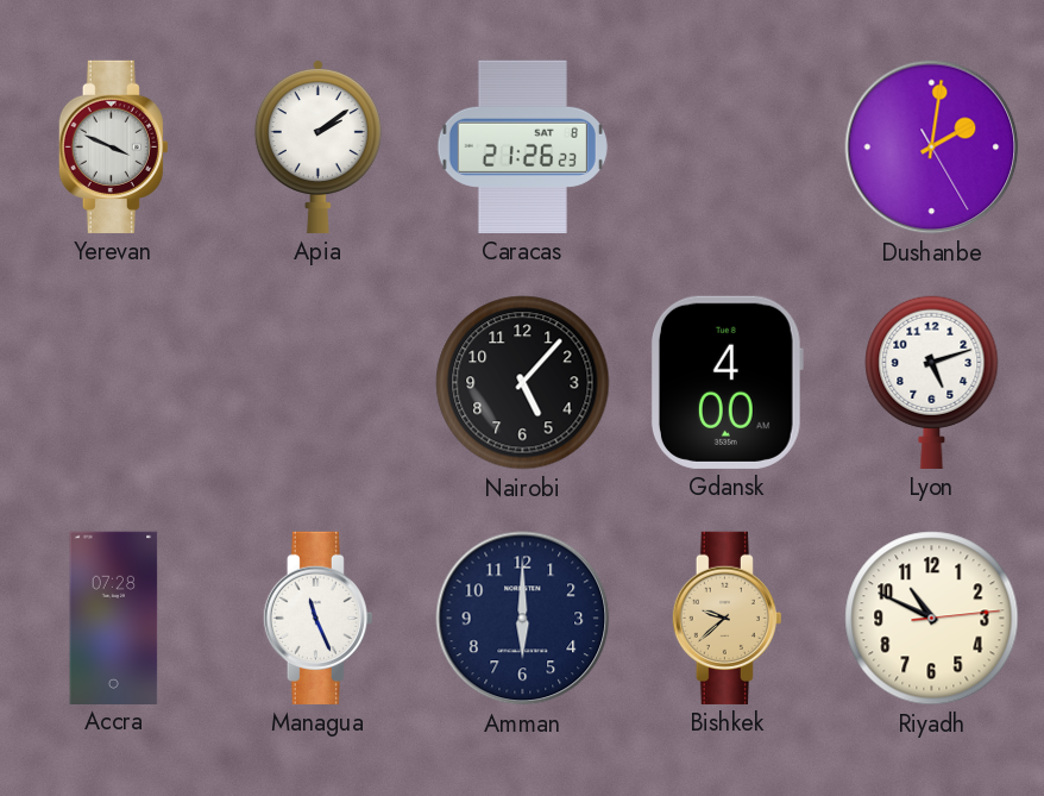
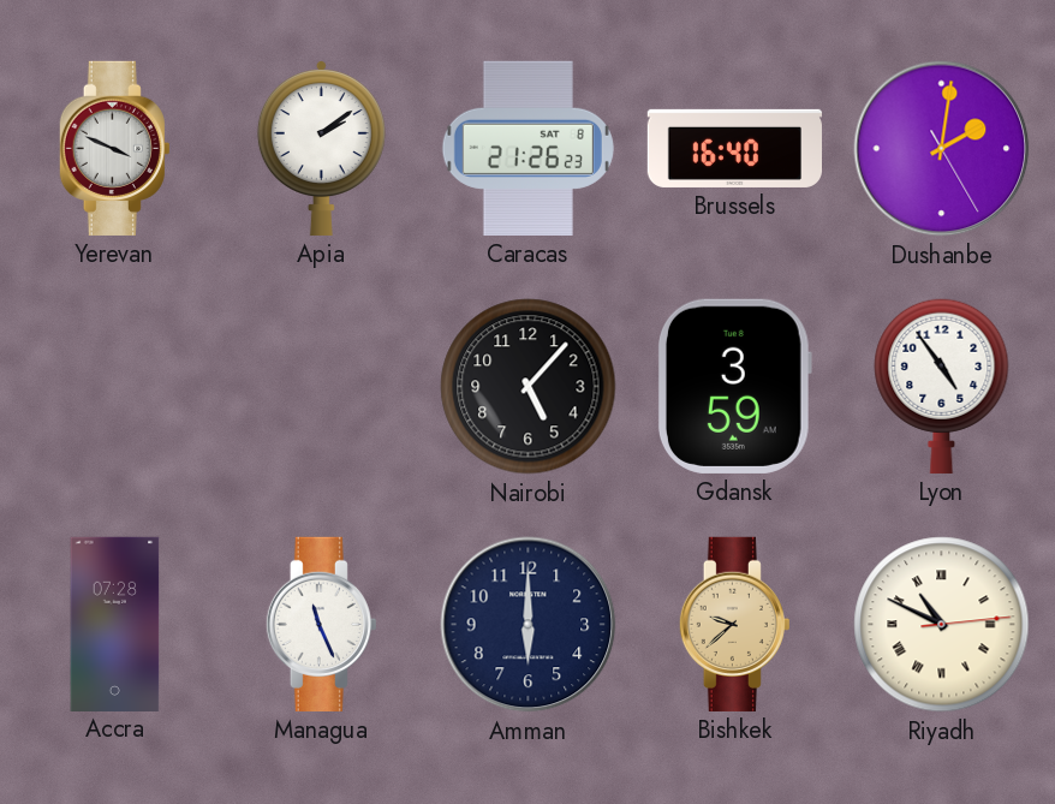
Brussels: none -> 16:40 (734, 148)
Gdansk: 4:00 -> 3:59 (734, 386)
Lyon: 5:12 -> 4:54 (942, 386)
Riyadh numerals: Arabic -> Roman (942, 625)
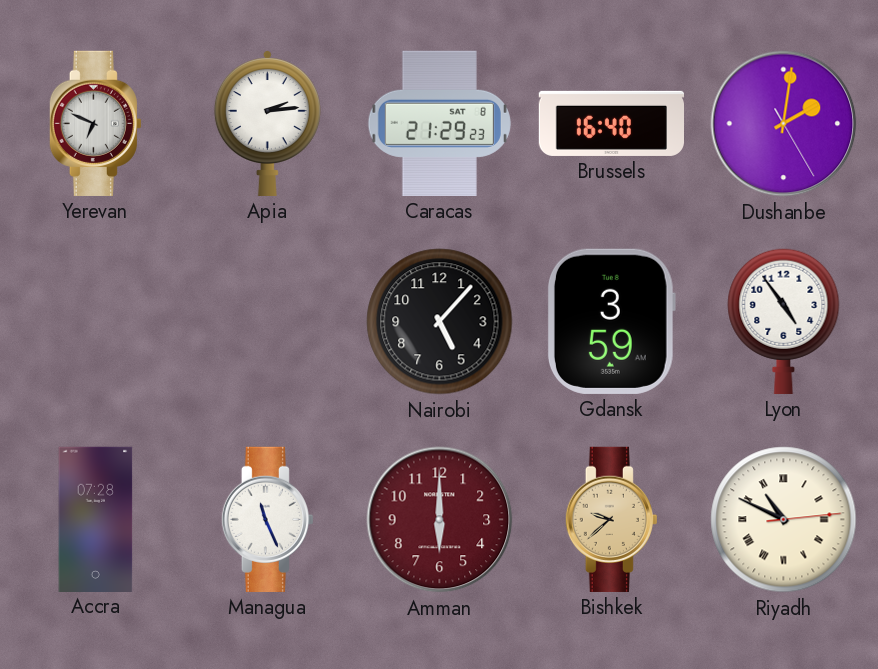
Yerevan: 3:49 -> 6:49 (95, 123)
Apia: 2:09 -> 2:14 (267, 124)
Caracas: 21:26 -> 21:29 (439, 123)
Amman dial: navy -> burgundy (440, 520)
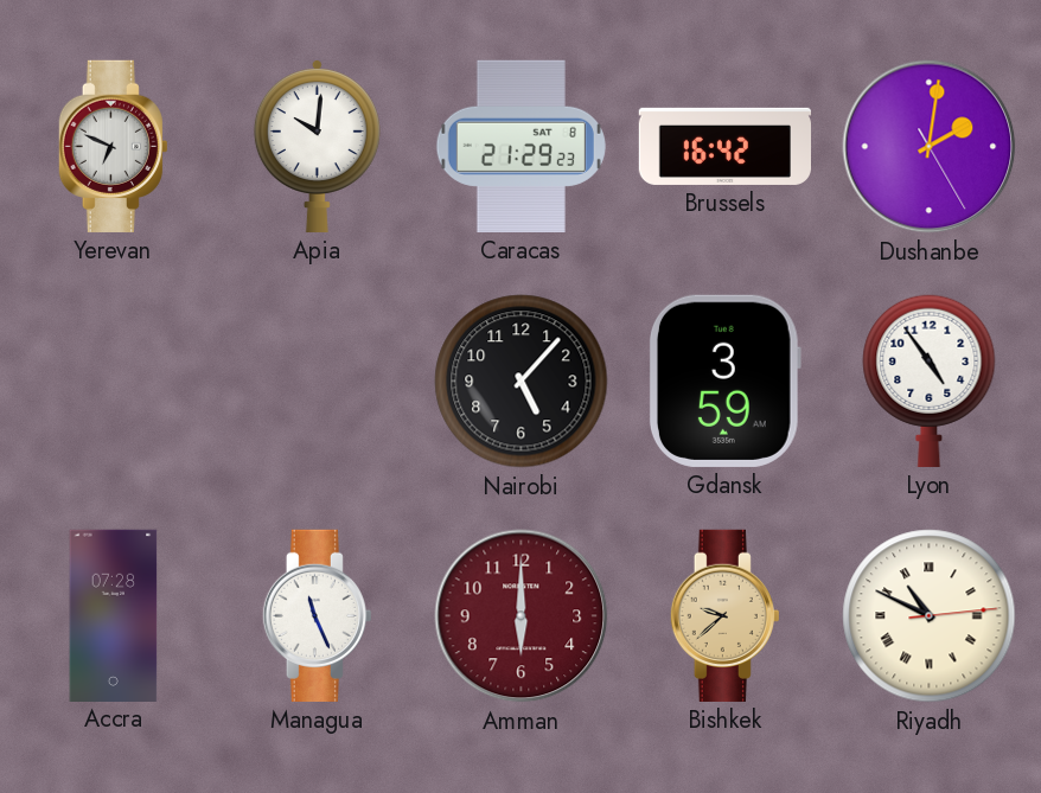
Apia: 2:14 -> 10:01 (317, 147)
Brussels: 16:40 -> 16:42 (724, 146)
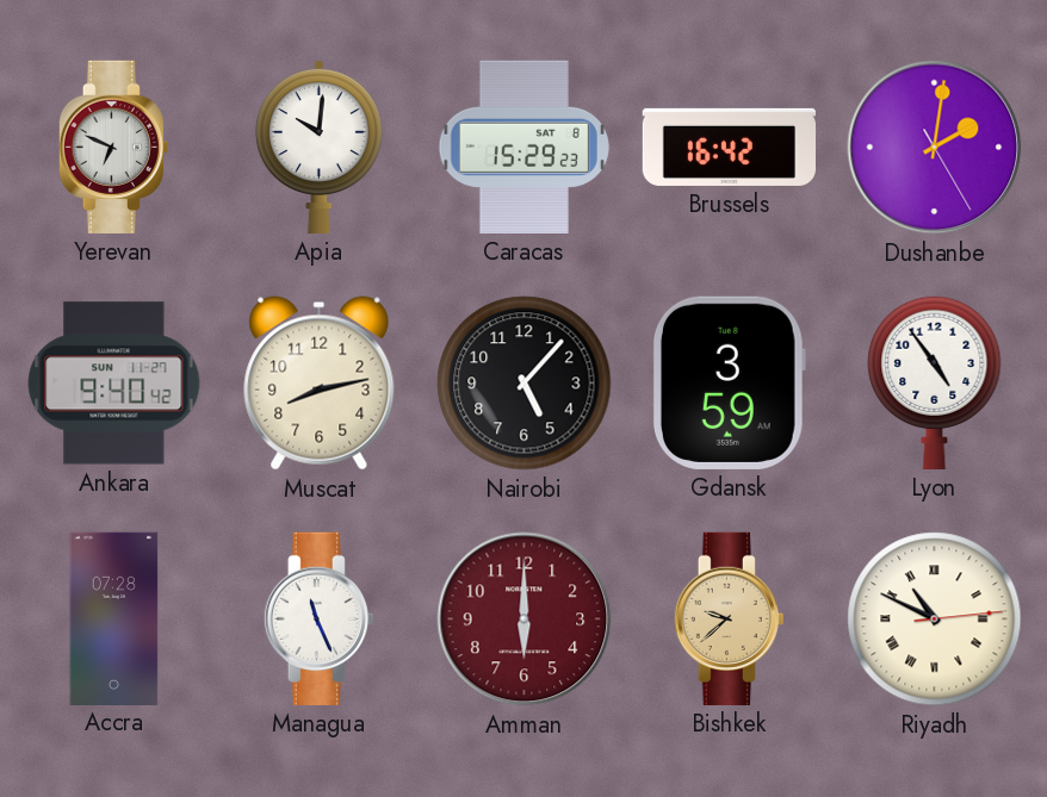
Caracas: 21:29 -> 15:29 (523, 147)
Ankara: none -> 9:40 (114, 384)
Muscat: none -> 8:13 (320, 384)
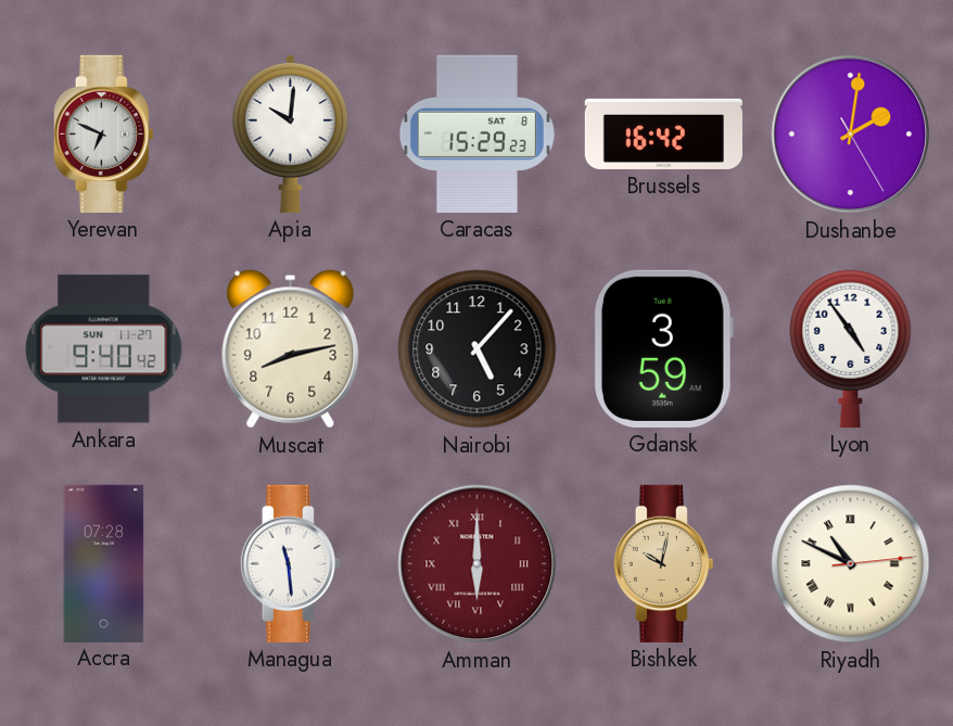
Managua: 11:26 -> 11:29 (290, 563)
Amman numerals: Arabic -> Roman (478, 564)
Bishkek: 9:38 -> 10:02 (663, 563)
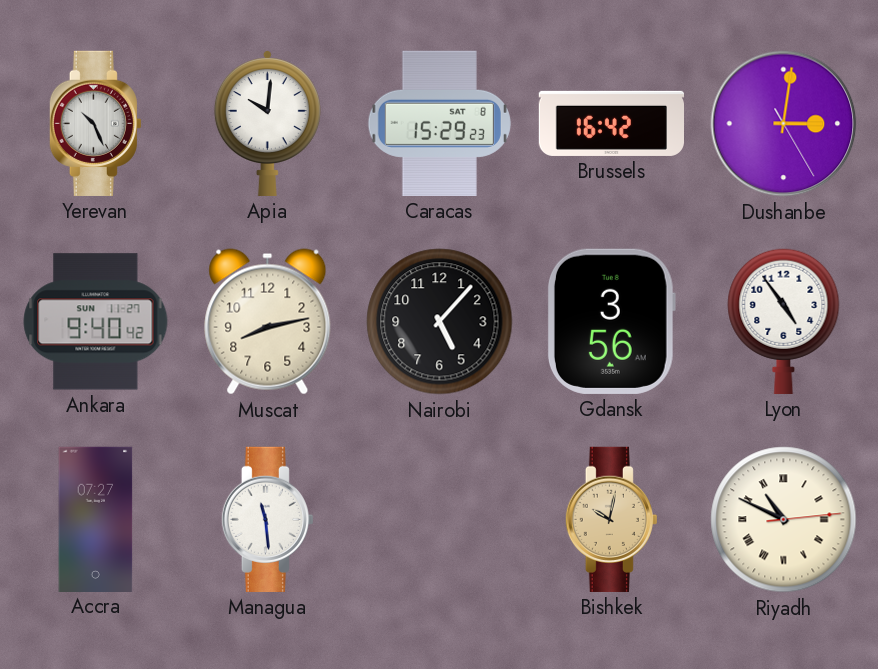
Yerevan: 6:49 -> 10:26 (95, 123)
Dushanbe: 2:01 -> 3:01 (784, 124)
Gdansk: 3:59 -> 3:56 (611, 321)
Accra: 07:28 -> 07:27 (96, 519)
Amman: 6:00 -> none (478, 564)
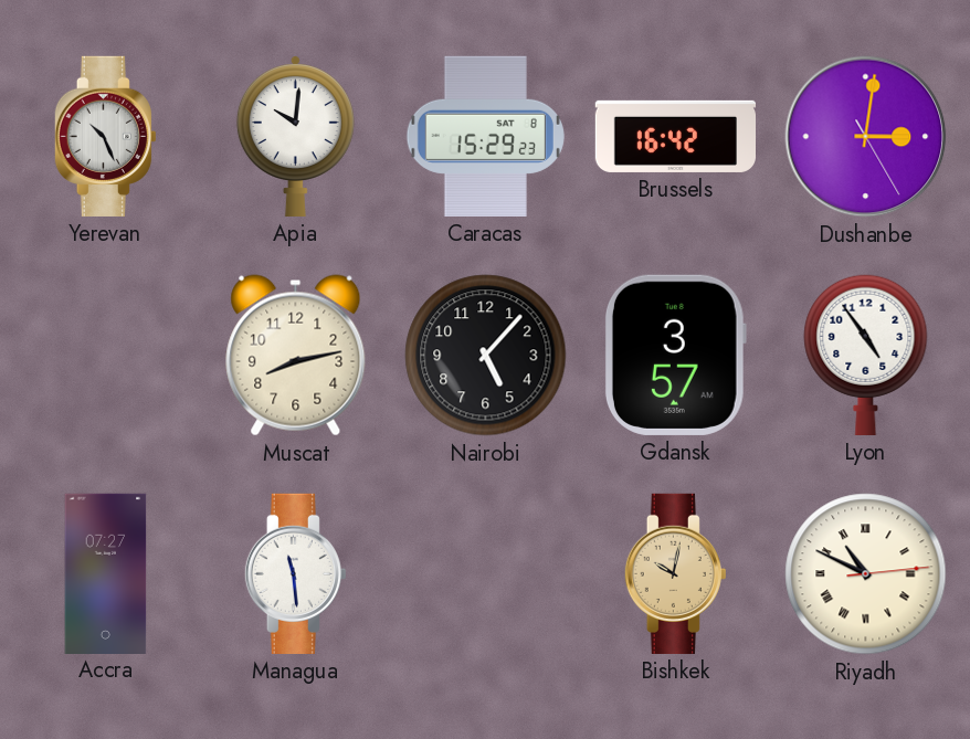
Ankara: 9:40 -> none (96, 322)
Gdansk: 3:56 -> 3:57 (675, 355)
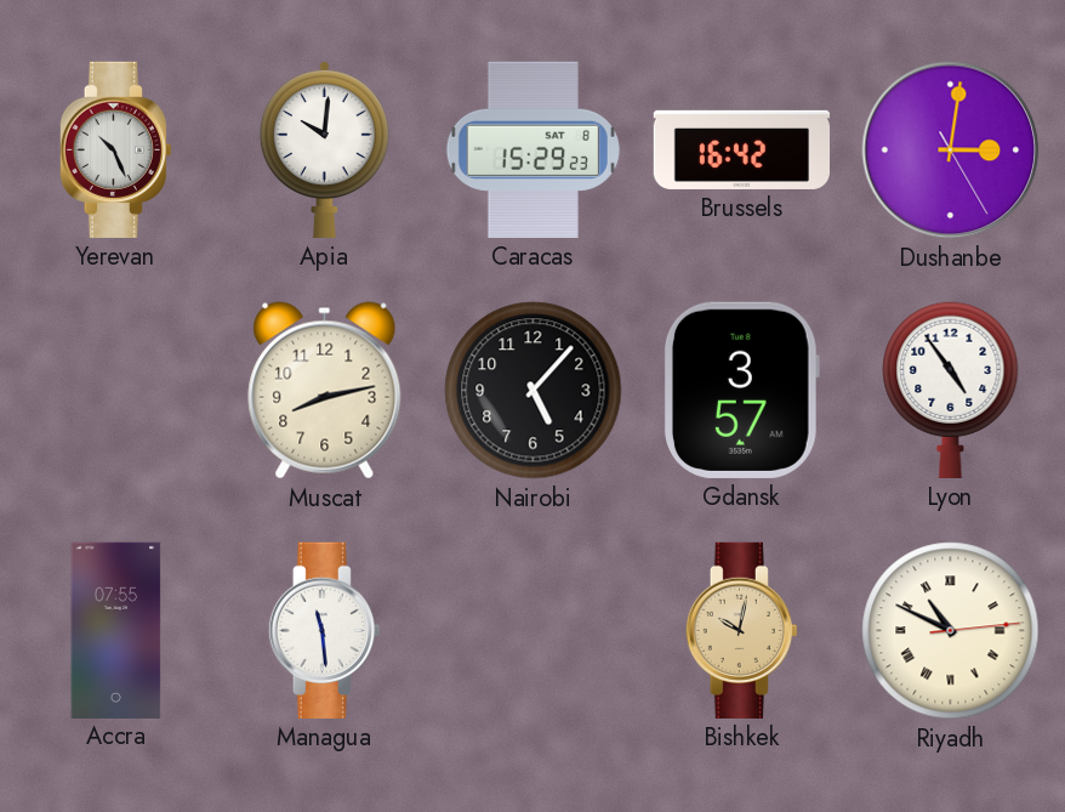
Accra: 07:27 -> 07:55 (116, 630)
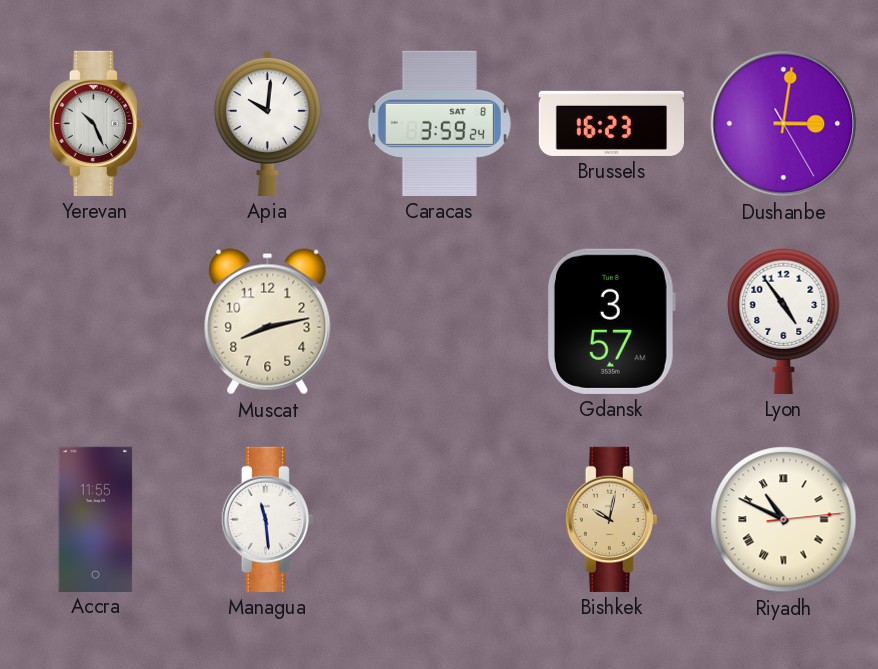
Caracas: 15:29 -> 3:59 (439, 123)
Brussels: 16:42 -> 16:23 (611, 123)
Nairobi: 5:07 -> none (534, 391)
Accra: 07:55 -> 11:55 (96, 519)
